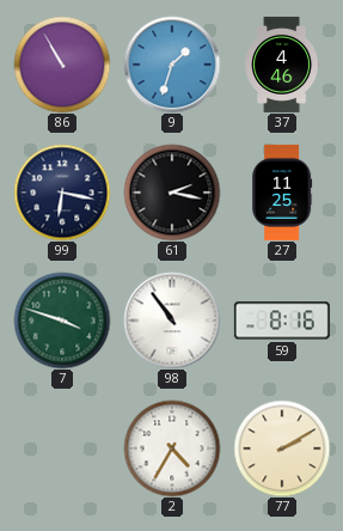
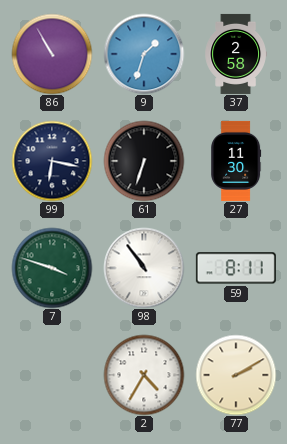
37: 4:46 -> 2:58 (235, 54)
61: 2:17 -> 6:33 (144, 161)
27: 11:25 -> 11:30 (236, 161)
59: 8:16 -> 8:11 (236, 268)
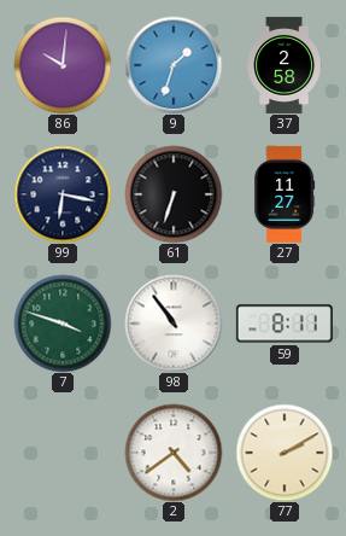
86: 10:55 -> 10:01 (63, 65)
27: 11:30 -> 11:27 (285, 194)
2: 4:35 -> 4:39 (174, 453)
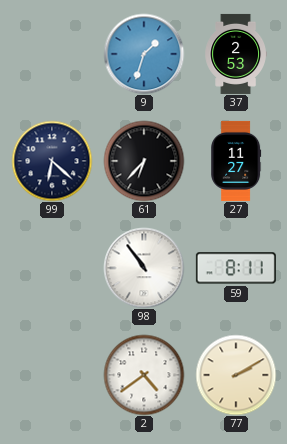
86: 10:01 -> none (63, 65)
37: 2:58 -> 2:53 (235, 54)
99: 6:17 -> 6:22 (52, 161)
61: 6:33 -> 6:37 (144, 161)
7: 3:48 -> none (63, 324)
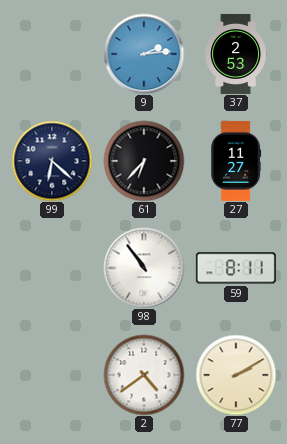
9: 1:33 -> 2:14 (144, 54)
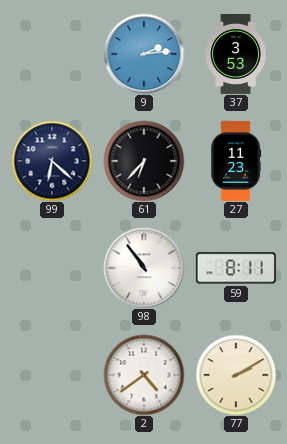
37: 2:53 -> 3:53 (235, 54)
27: 11:27 -> 11:23 (236, 161)
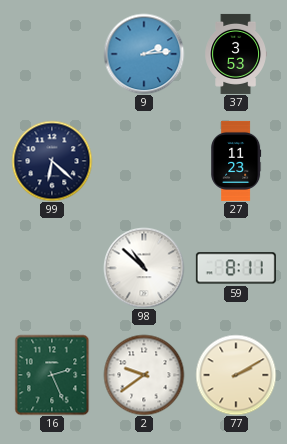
61: 6:37 -> none (144, 161)
98: 10:54 -> 10:52 (144, 268)
16: none -> 2:26 (52, 375)
2: 4:39 -> 9:39 (144, 375)
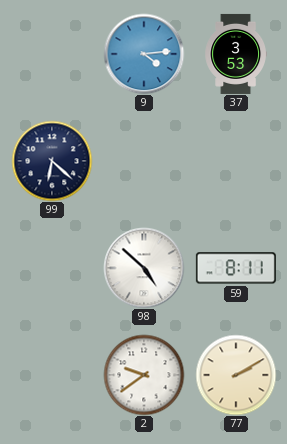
9: 2:14 -> 4:14 (144, 54)
27: 11:23 -> none (236, 161)
98: 10:52 -> 4:52 (144, 268)
16: 2:26 -> none (52, 375)
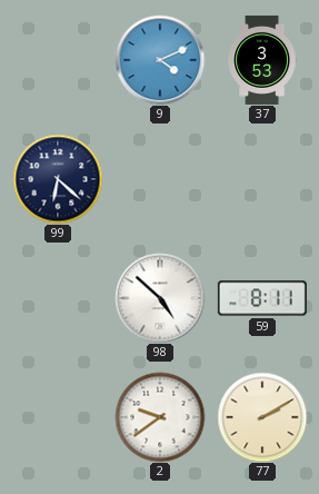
9: 4:14 -> 4:11 (160, 60)
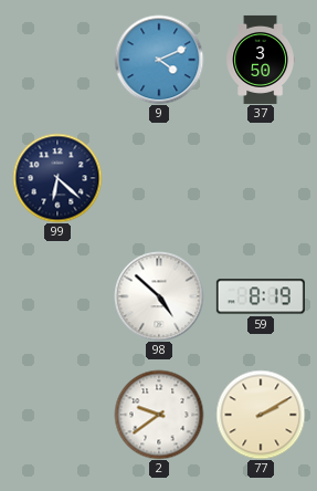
37: 3:53 -> 3:50 (260, 60)
59: 8:11 -> 8:19 (261, 296)
